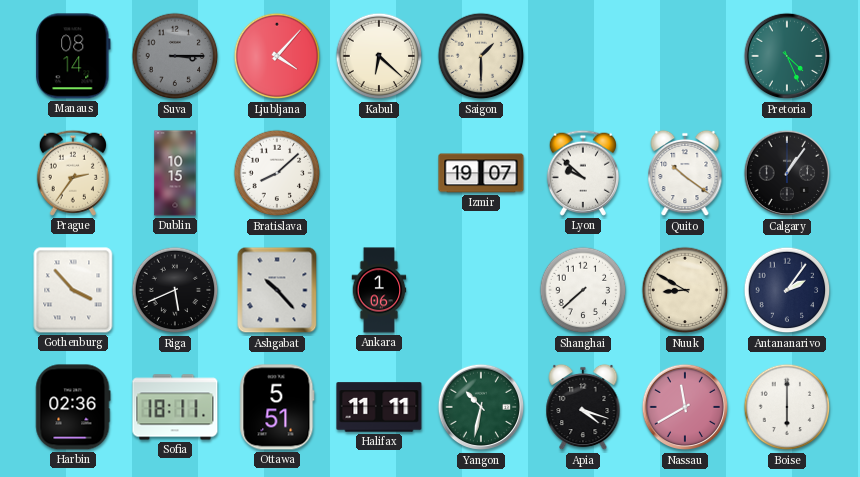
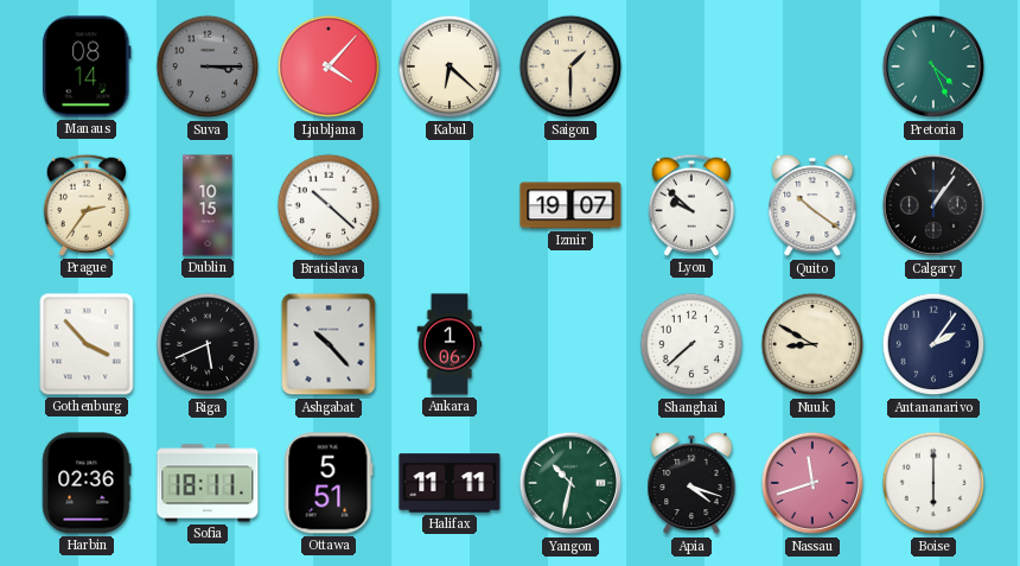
Bratislava: 8:08 -> 10:22 (329, 205)
Nassau: 11:40 -> 11:42 (812, 483)
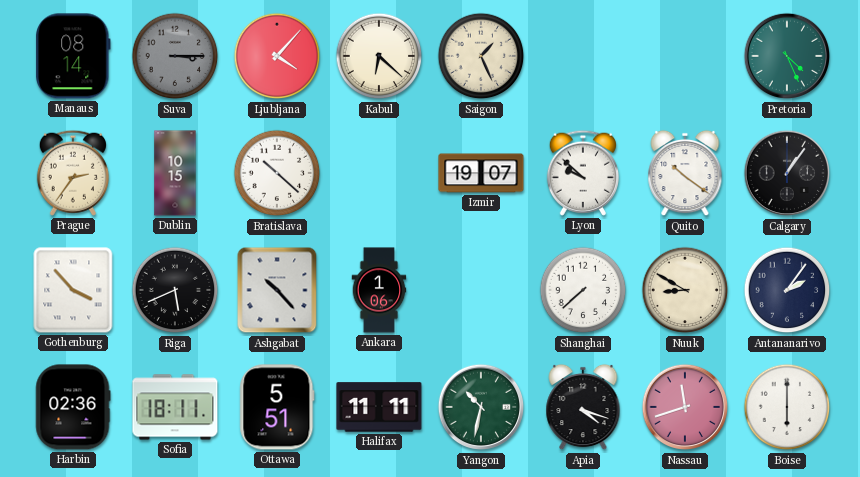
Saigon: 1:30 -> 1:26 (481, 56)
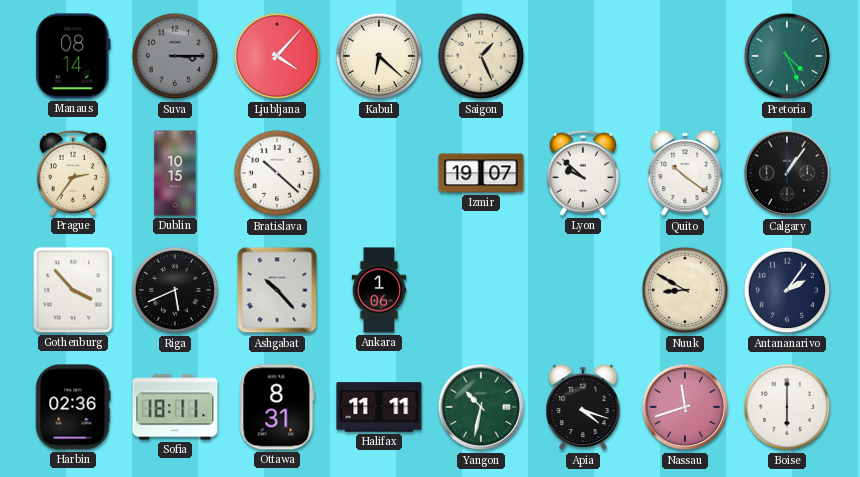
Shanghai: 7:38 -> none (583, 290)
Ottawa: 5:51 -> 8:31 (277, 407)
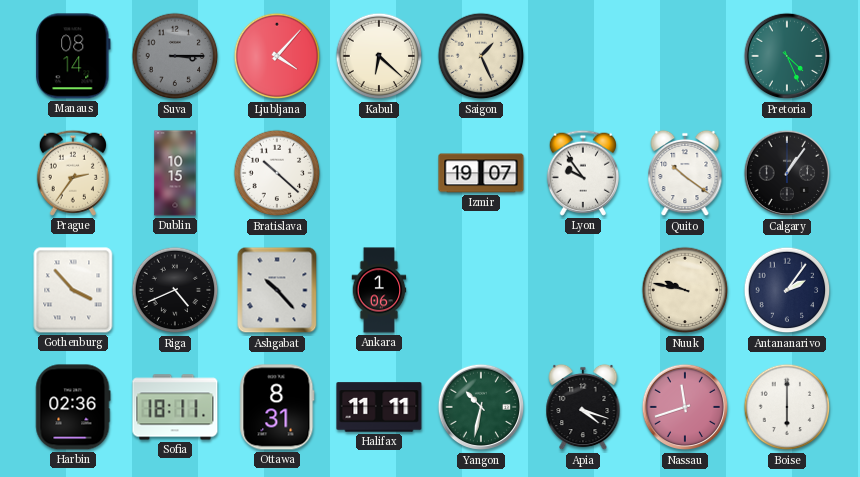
Lyon: 9:52 -> 9:54 (582, 173)
Riga: 5:41 -> 4:41 (175, 290)
Nuuk: 8:50 -> 9:47 (685, 290)
